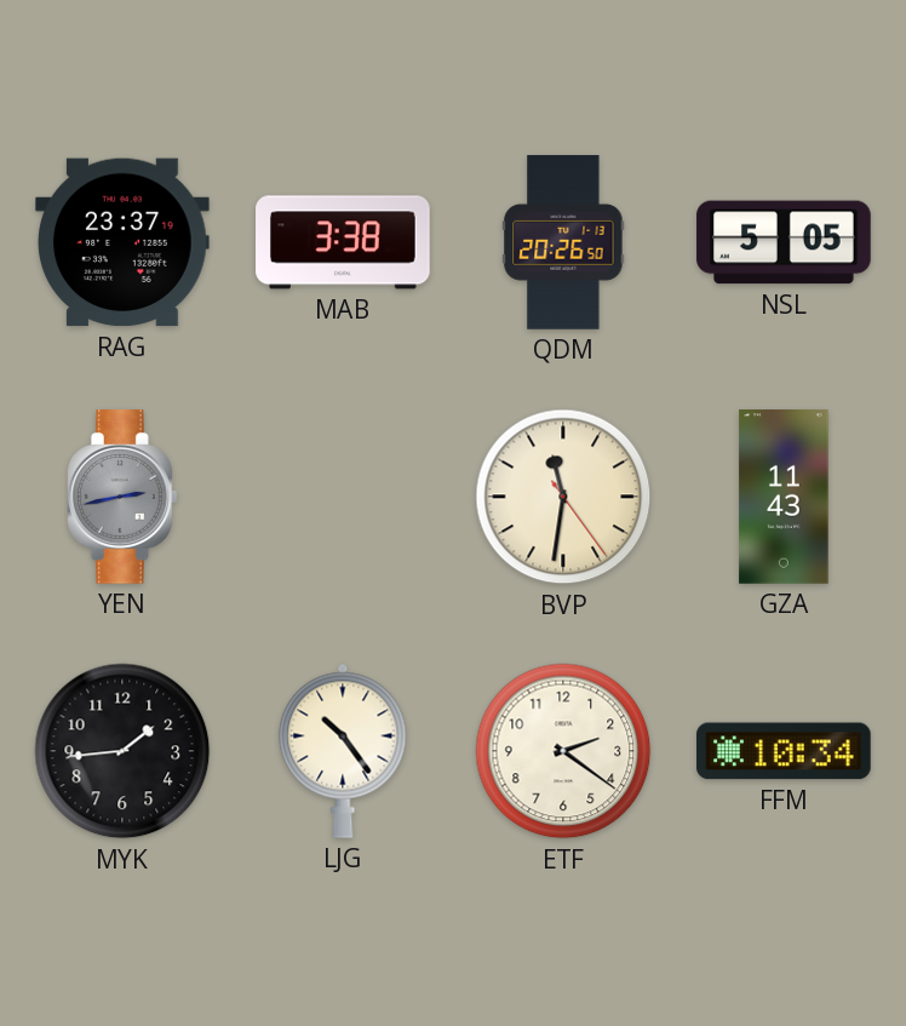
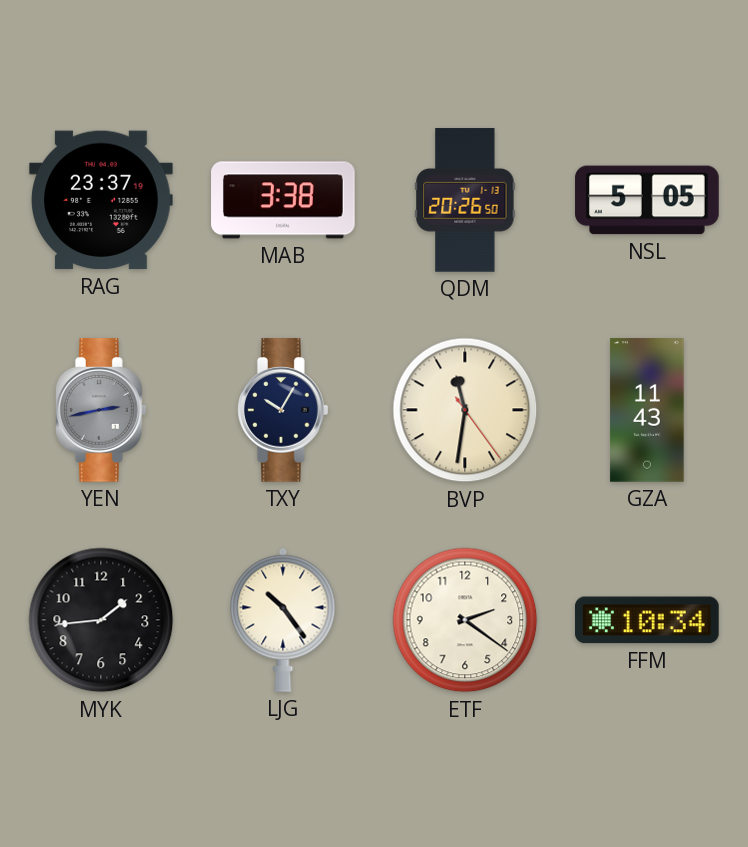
TXY: none -> 10:05 (284, 410)
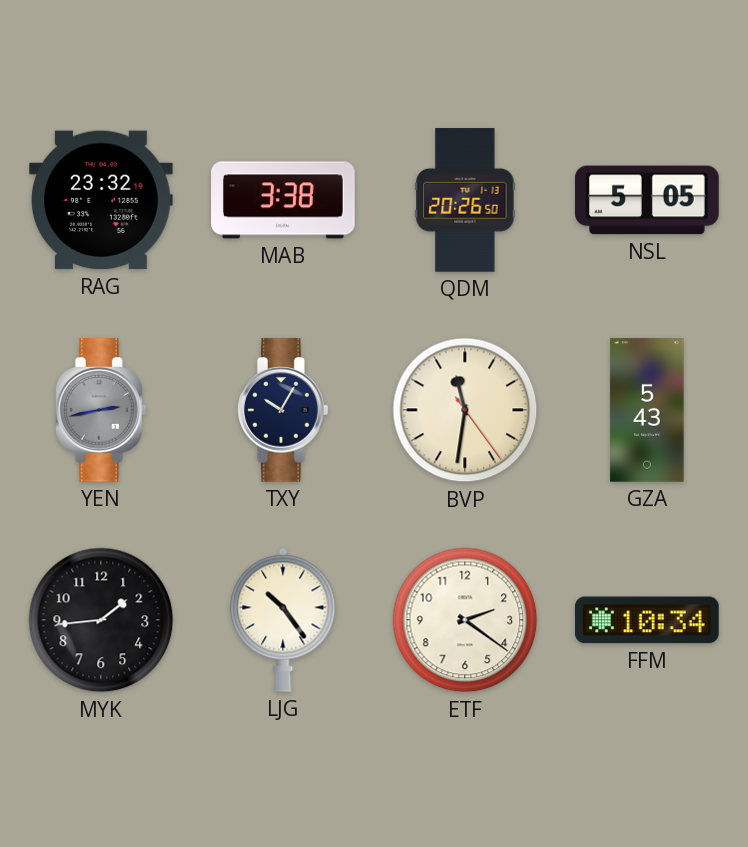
RAG: 23:37 -> 23:32 (102, 200)
GZA: 11:43 -> 5:43 (647, 410)
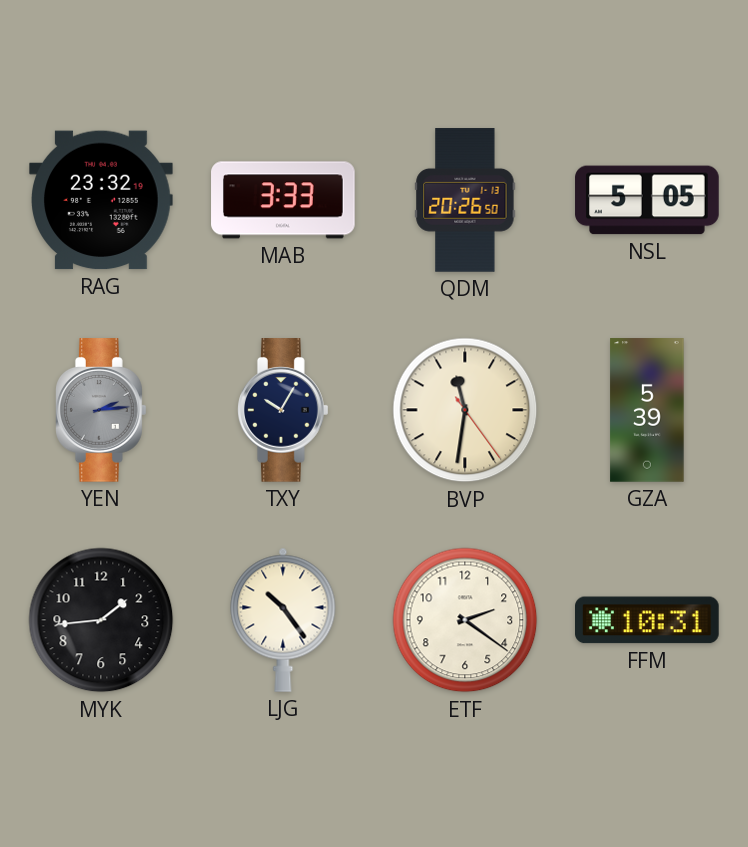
MAB: 3:38 -> 3:33 (283, 200)
YEN: 2:43 -> 2:14 (102, 410)
GZA: 5:43 -> 5:39 (647, 410)
FFM: 10:34 -> 10:31 (648, 620)
